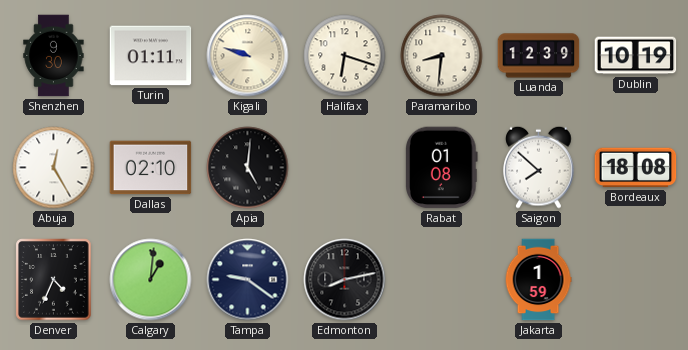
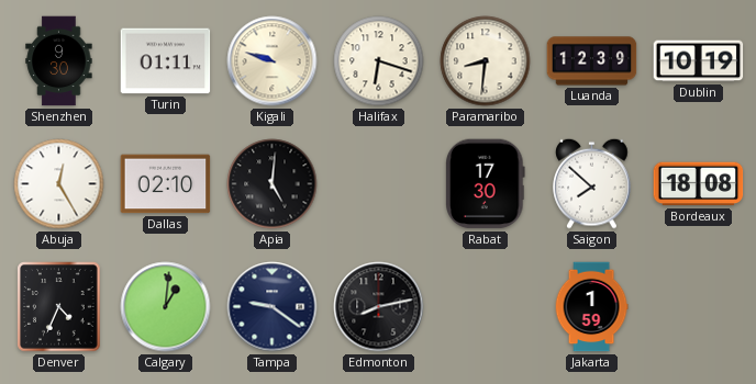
Rabat: 01:08 -> 17:30 (486, 184)
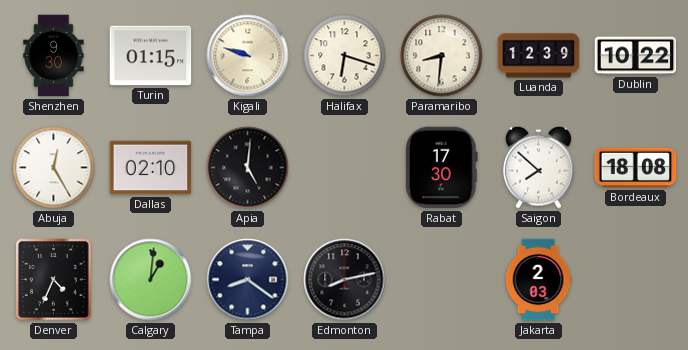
Turin: 01:11 -> 01:15 (151, 56)
Dublin: 10:19 -> 10:22 (636, 56)
Tampa: 9:21 -> 8:21 (248, 280)
Jakarta: 1:59 -> 2:03 (538, 280)
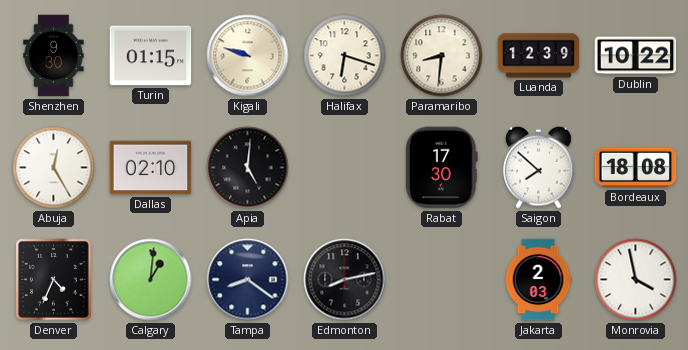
Monrovia: none -> 3:58 (636, 280)
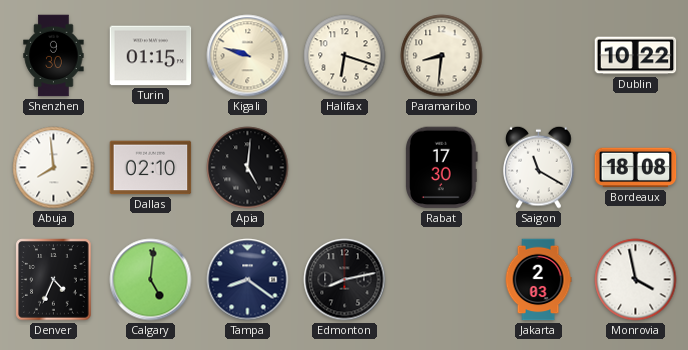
Luanda: 12:39 -> none (539, 56)
Abuja: 12:25 -> 7:59 (54, 168)
Saigon: 7:52 -> 11:20 (539, 167)
Calgary: 1:01 -> 5:01 (151, 280)
